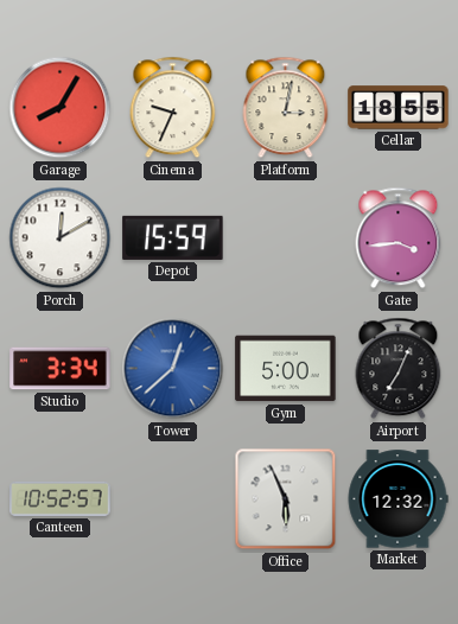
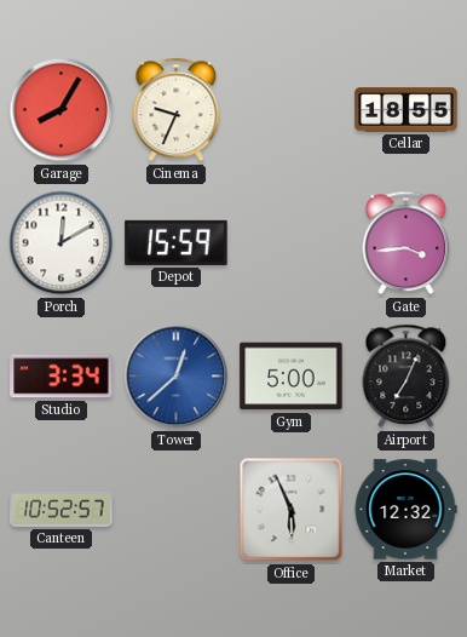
Platform: 3:02 -> none (286, 108)
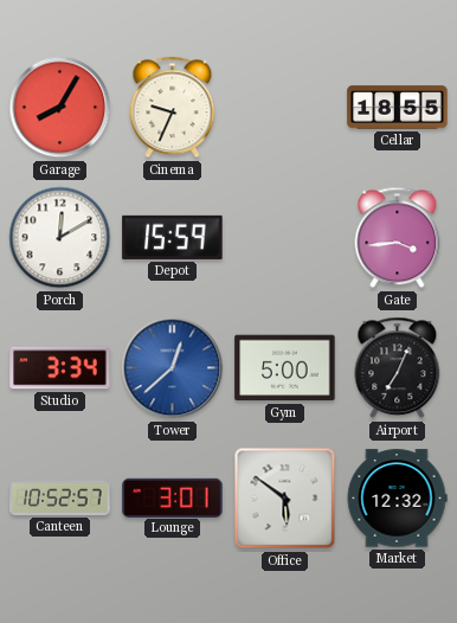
Lounge: none -> 3:01 (173, 497)
Office: 5:56 -> 5:51 (285, 499)
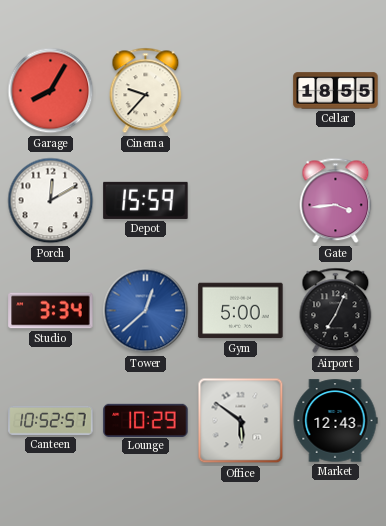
Cinema: 9:34 -> 9:37 (146, 91)
Lounge: 3:01 -> 10:29 (146, 420)
Market: 12:32 -> 12:43 (335, 421)
